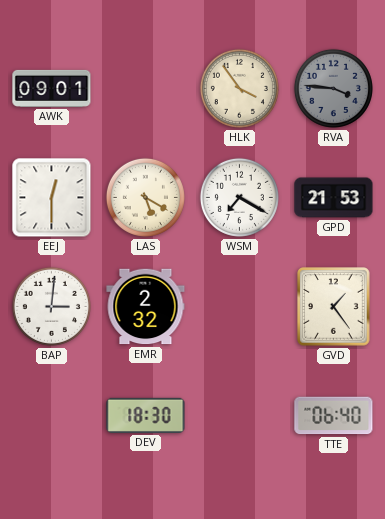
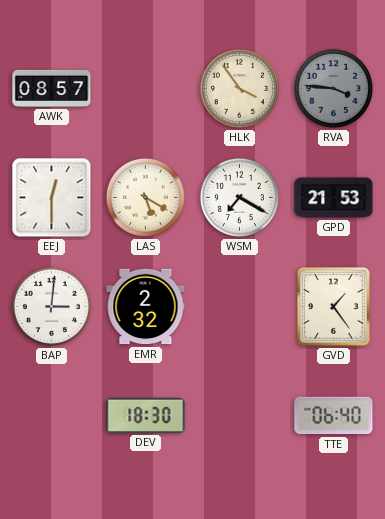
AWK: 09:01 -> 08:57 (52, 88)
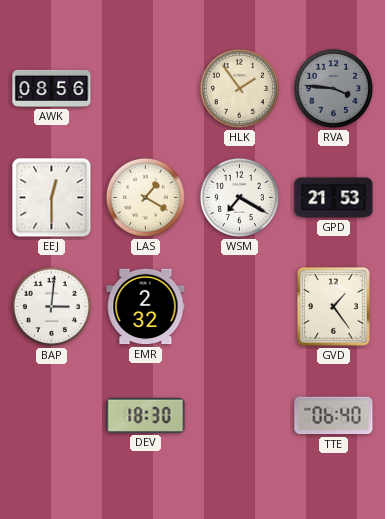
AWK: 08:57 -> 08:56 (52, 88)
HLK: 3:54 -> 1:54 (239, 88)
LAS: 5:20 -> 1:20 (145, 197)
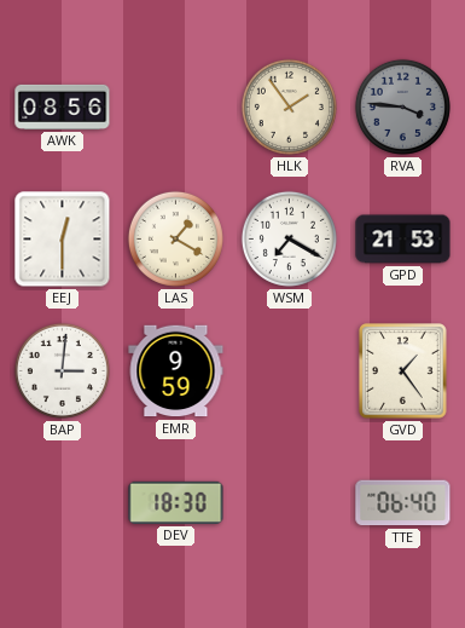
EMR: 2:32 -> 9:59 (176, 371)
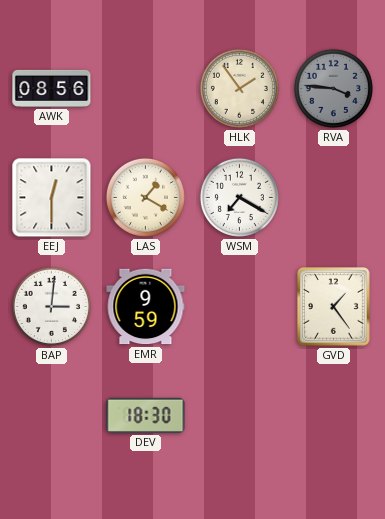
GPD: 21:53 -> none (403, 240)
TTE: 06:40 -> none (403, 503)
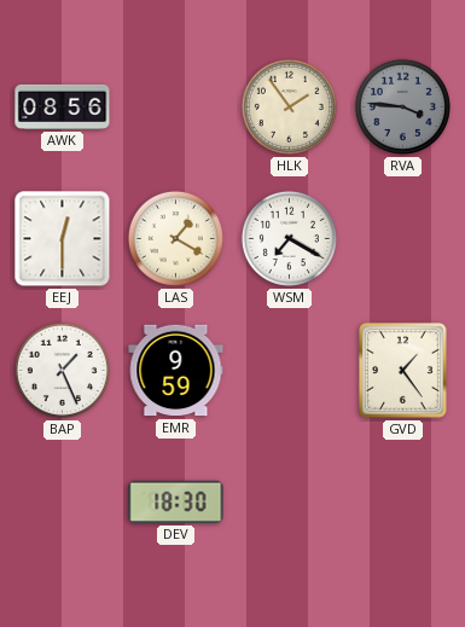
BAP: 3:01 -> 1:26 (62, 370)
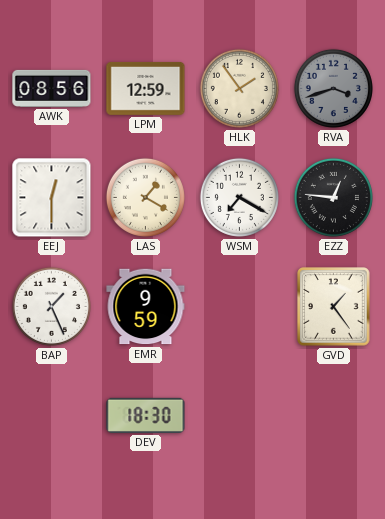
LPM: none -> 12:59 (146, 89)
RVA: 3:46 -> 3:42 (333, 88)
EZZ: none -> 12:46 (333, 197)
